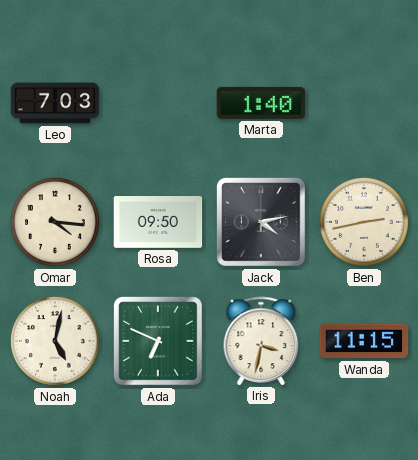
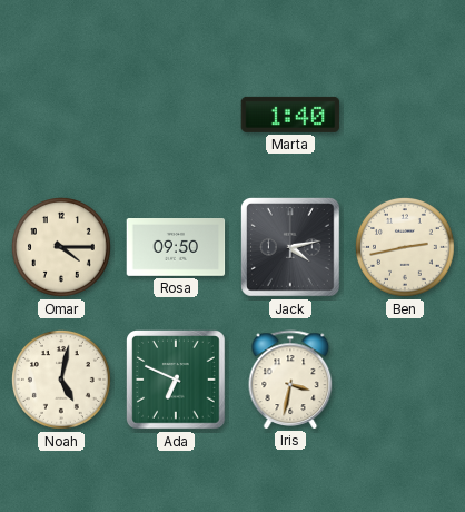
Leo: 7:03 -> none (55, 103)
Omar: 4:16 -> 4:15 (61, 247)
Wanda: 11:15 -> none (364, 341)
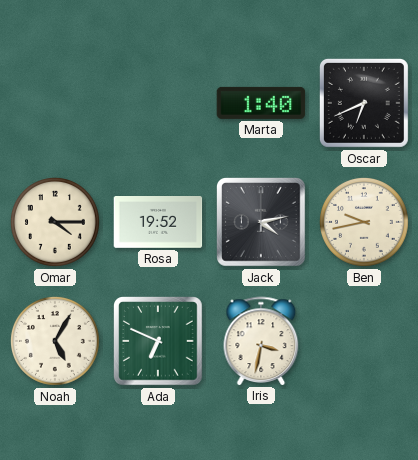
Oscar: none -> 6:41 (364, 103)
Rosa: 09:50 -> 19:52 (158, 223)
Ben: 2:43 -> 9:43 (364, 222)
Noah: 5:02 -> 5:05 (55, 341)
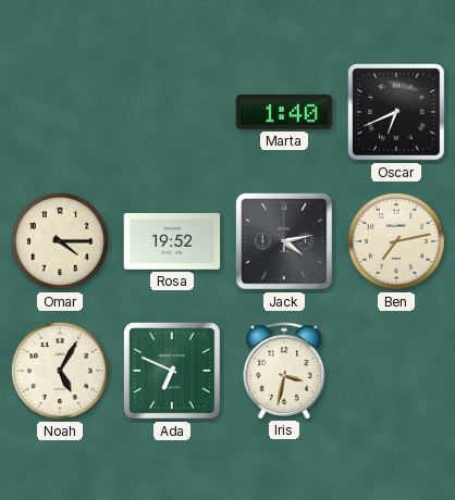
Ben: 9:43 -> 7:13 (396, 241)
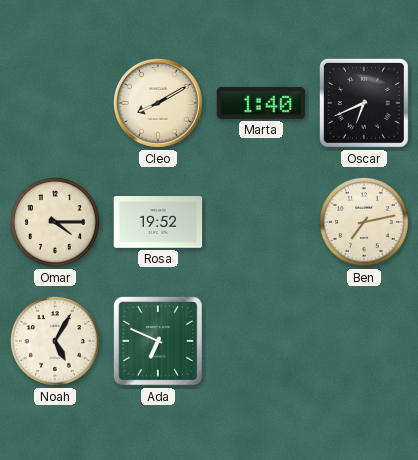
Cleo: none -> 8:10 (158, 103)
Jack: 4:13 -> none (285, 242)
Iris: 3:32 -> none (284, 371)
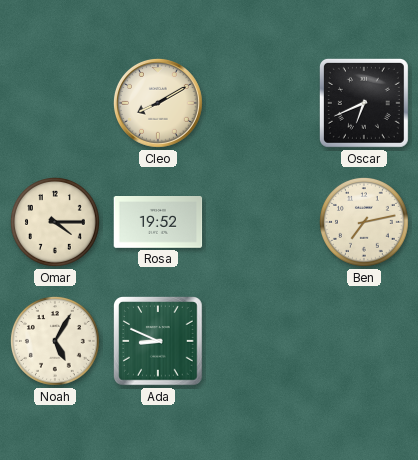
Marta: 1:40 -> none (261, 103)
Ada: 6:49 -> 8:49 (159, 342)
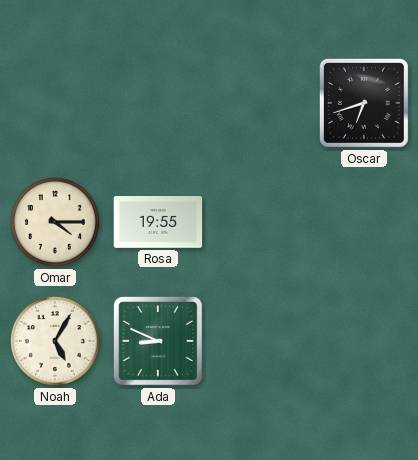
Cleo: 8:10 -> none (158, 103)
Oscar: 6:41 -> 6:42 (364, 103)
Rosa: 19:52 -> 19:55 (158, 223)
Ben: 7:13 -> none (364, 222)
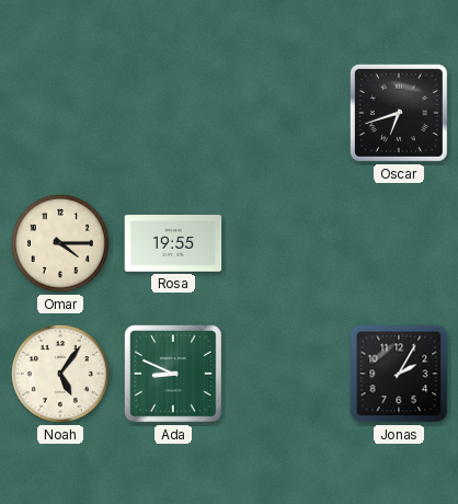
Noah: 5:05 -> 5:06 (60, 374)
Jonas: none -> 2:05 (399, 374)
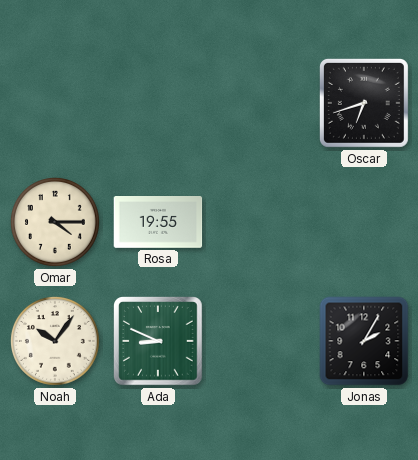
Noah: 5:06 -> 10:06 (55, 341)
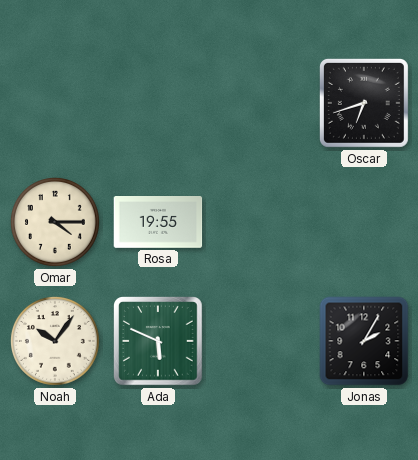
Ada: 8:49 -> 5:49 (159, 342)
